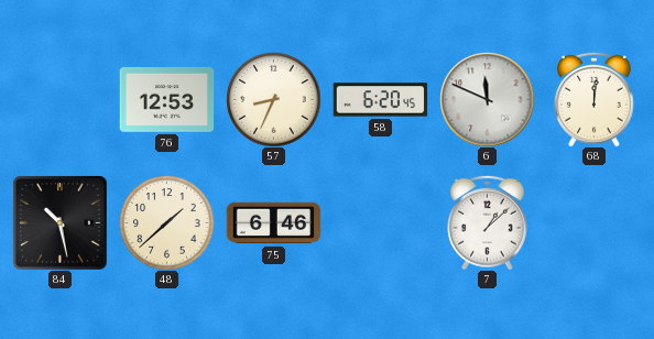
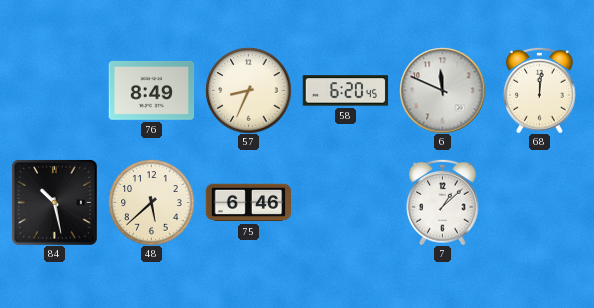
76: 12:53 -> 8:49 (151, 91)
48: 1:38 -> 5:38 (151, 202)
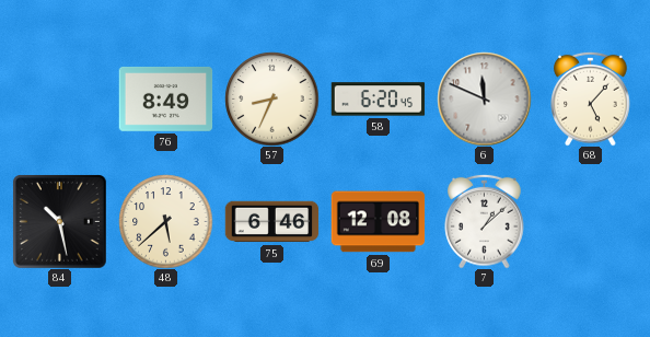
68: 12:01 -> 5:07 (591, 98)
69: none -> 12:08 (378, 222)
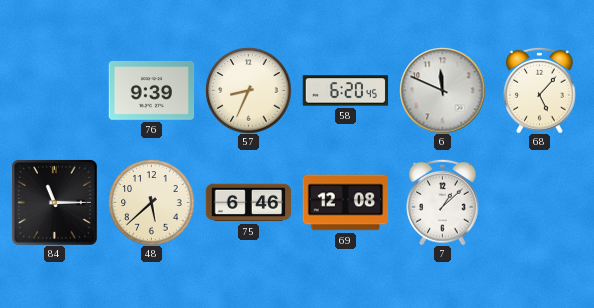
76: 8:49 -> 9:39 (151, 91)
84: 10:28 -> 11:15 (55, 203)
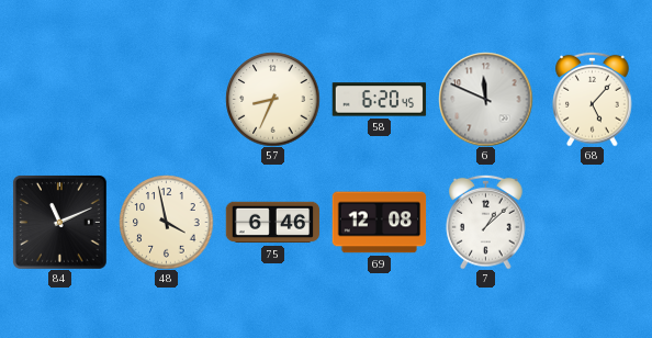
76: 9:39 -> none (151, 91)
84: 11:15 -> 11:11 (60, 223)
48: 5:38 -> 3:58 (166, 222)
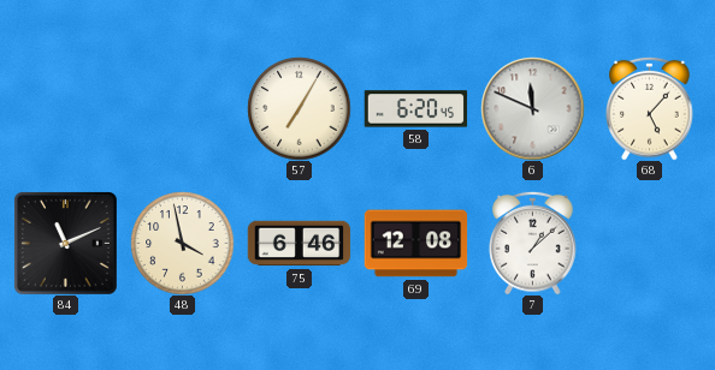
57: 8:34 -> 7:05 (299, 108)
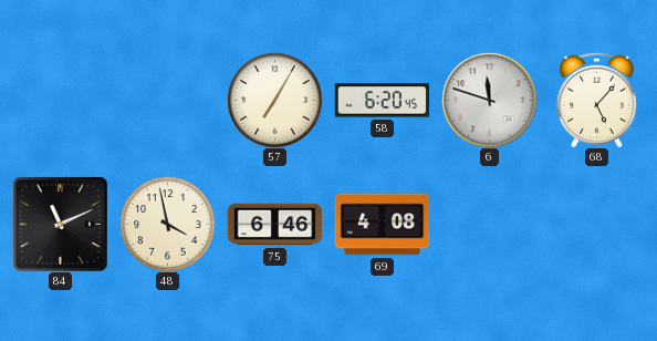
6: 11:49 -> 11:48 (489, 100)
69: 12:08 -> 4:08 (382, 225)
7: 1:08 -> none (533, 243)
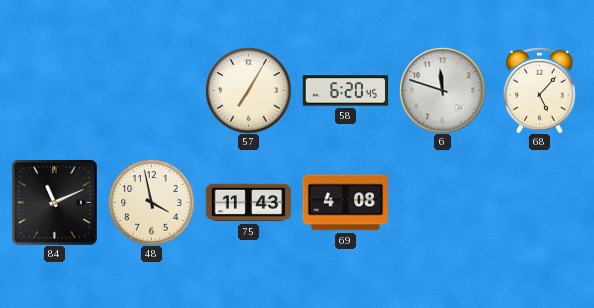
75: 6:46 -> 11:43 (248, 203)
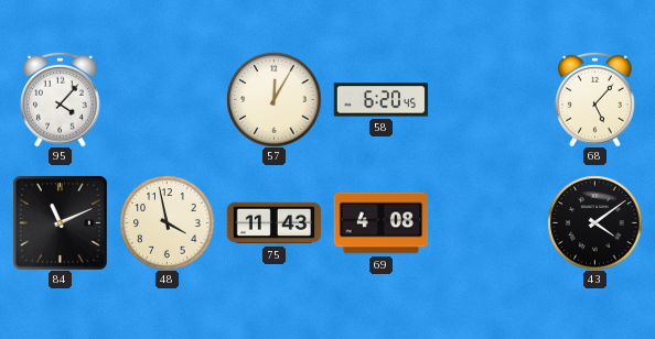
95: none -> 4:07 (61, 99)
57: 7:05 -> 12:05 (273, 99)
6: 11:48 -> none (442, 90)
43: none -> 4:09 (594, 222)
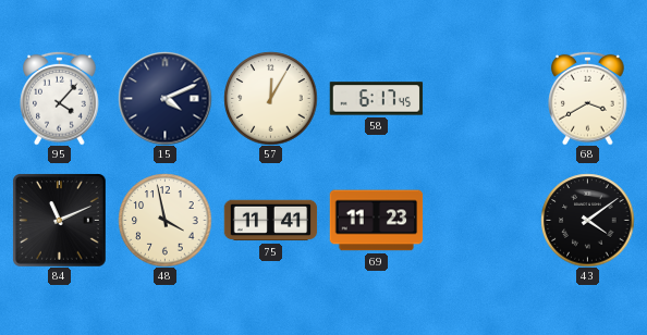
15: none -> 4:11 (164, 98)
58: 6:20 -> 6:17 (376, 99)
68: 5:07 -> 3:40 (588, 98)
75: 11:43 -> 11:41 (270, 221)
69: 4:08 -> 11:23 (376, 221)
